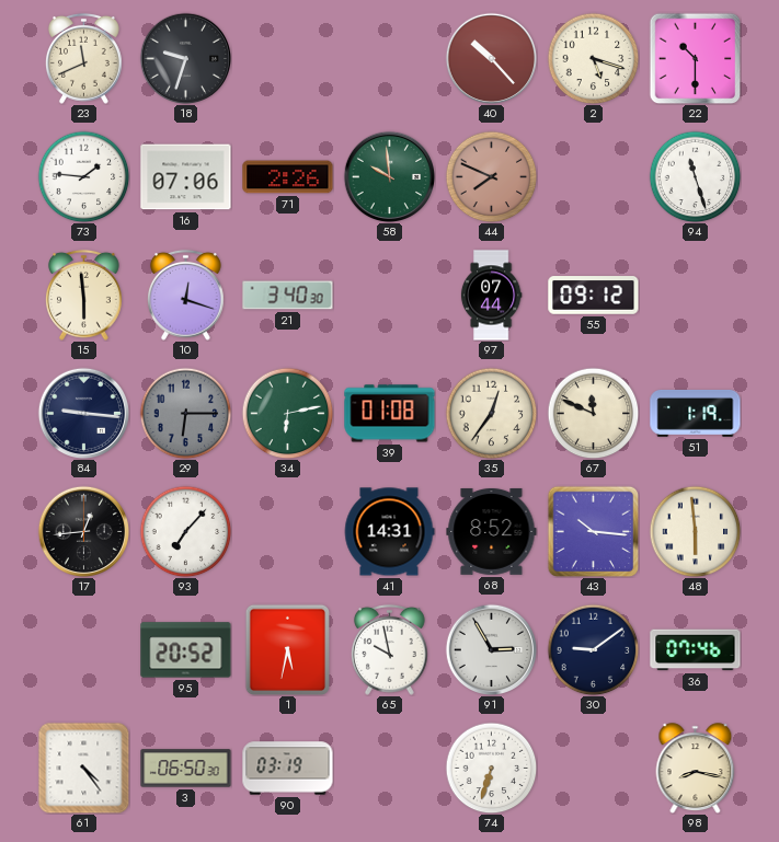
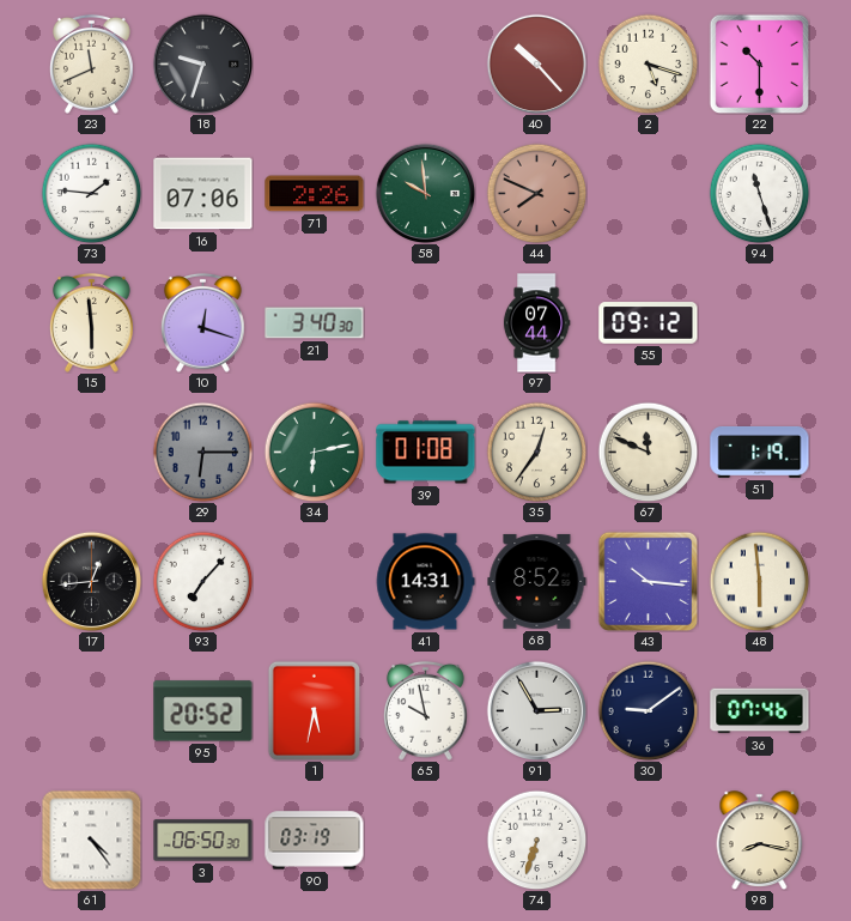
84: 9:16 -> none (83, 413)
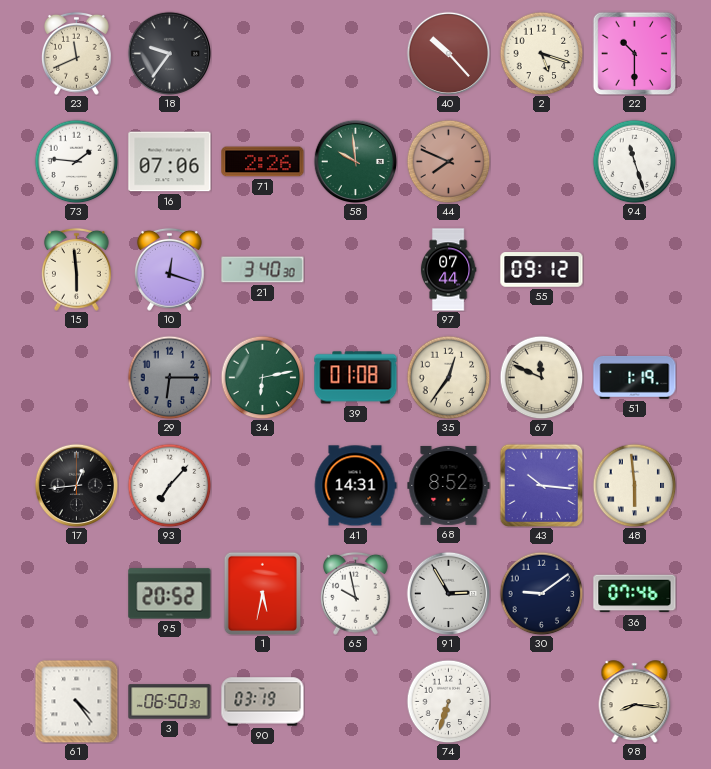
18: 9:33 -> 9:36 (169, 53)
98: 8:17 -> 8:16 (635, 701)
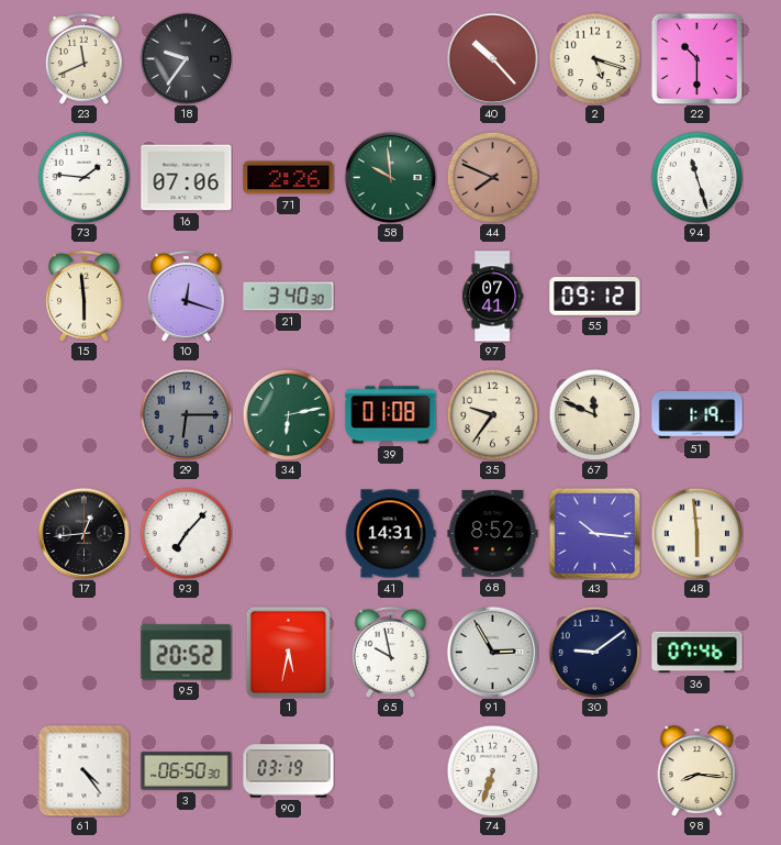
97: 07:44 -> 07:41 (492, 297)
35: 12:36 -> 9:36 (492, 414)
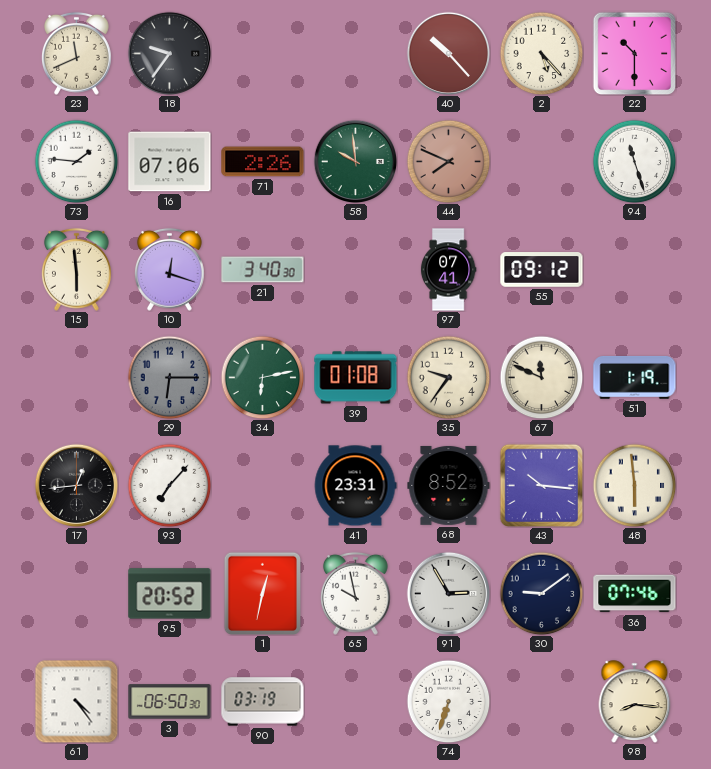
2: 5:18 -> 5:23 (541, 53)
41: 14:31 -> 23:31 (355, 486)
1: 5:32 -> 12:32 (262, 593)
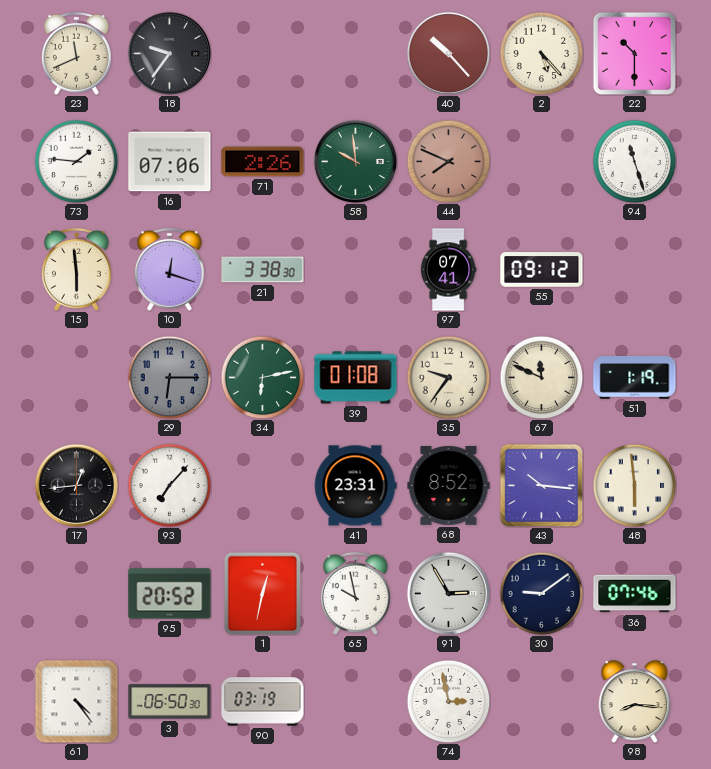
21: 3:40 -> 3:38 (263, 270)
74: 6:33 -> 2:58 (448, 701)
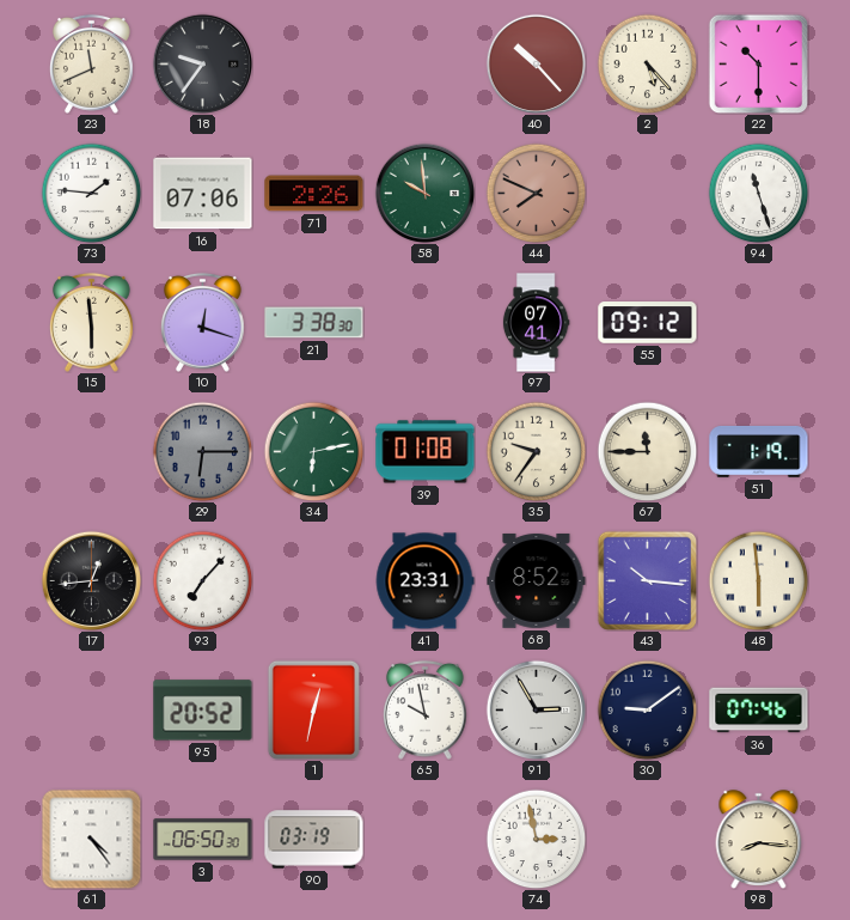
67: 11:49 -> 11:45 (647, 451)
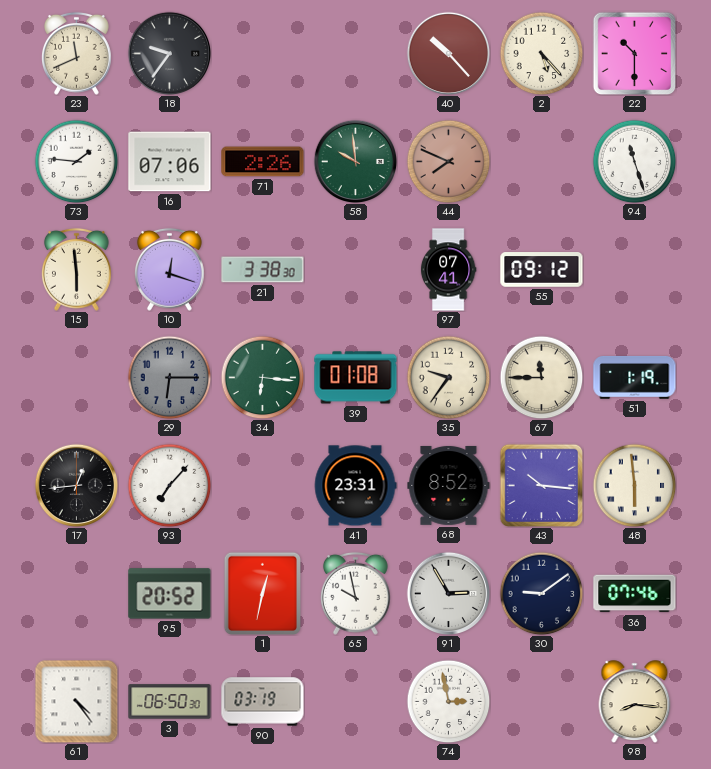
34: 6:13 -> 6:16 (262, 377)
